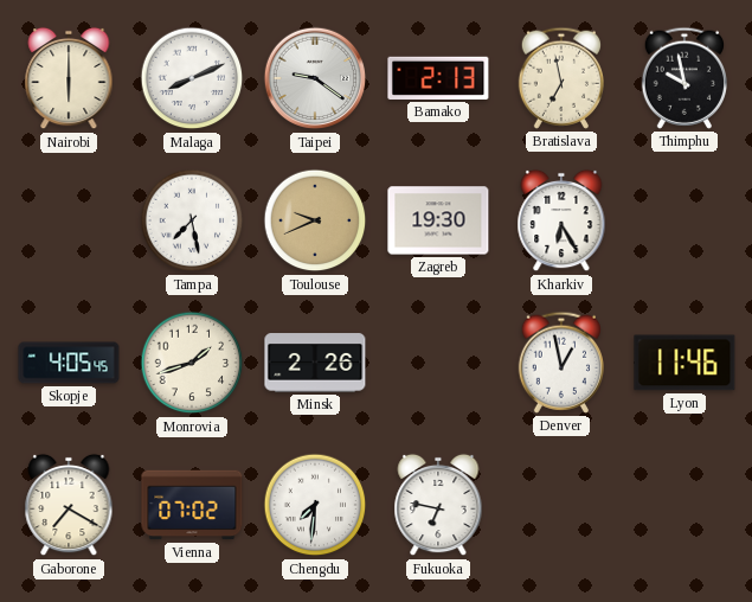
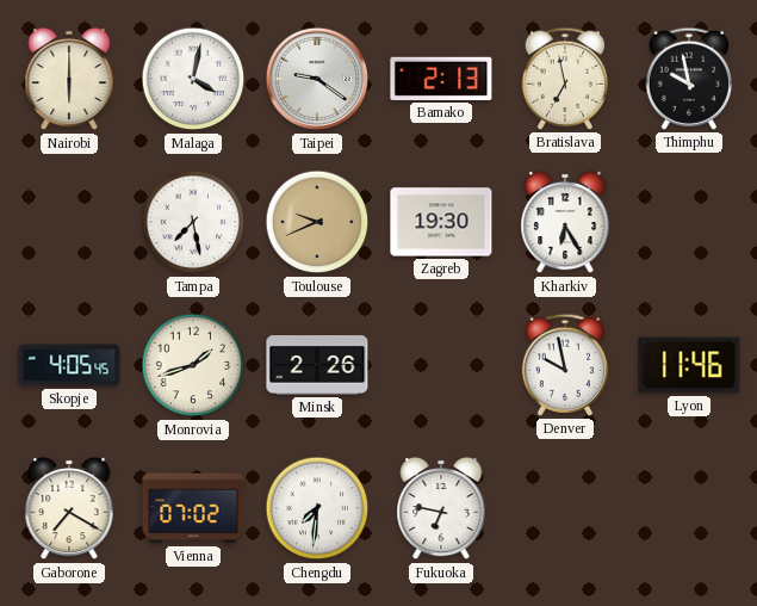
Malaga: 8:11 -> 4:02 (193, 79)
Denver: 12:58 -> 9:58 (564, 365)
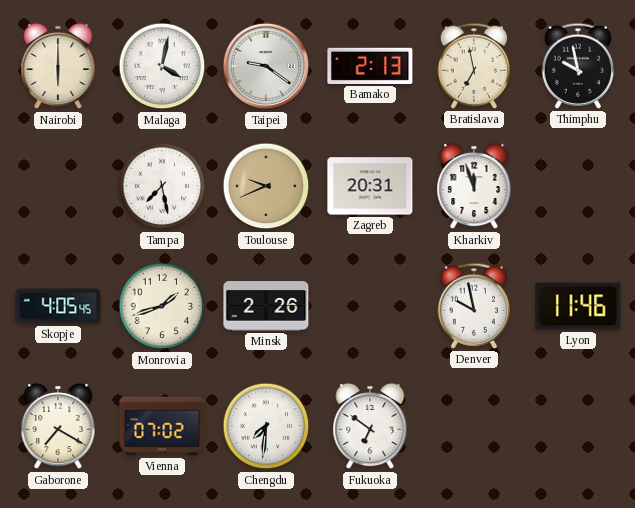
Zagreb: 19:30 -> 20:31 (370, 186)
Kharkiv: 6:25 -> 11:57 (474, 186)
Fukuoka: 6:47 -> 6:51 (370, 426)
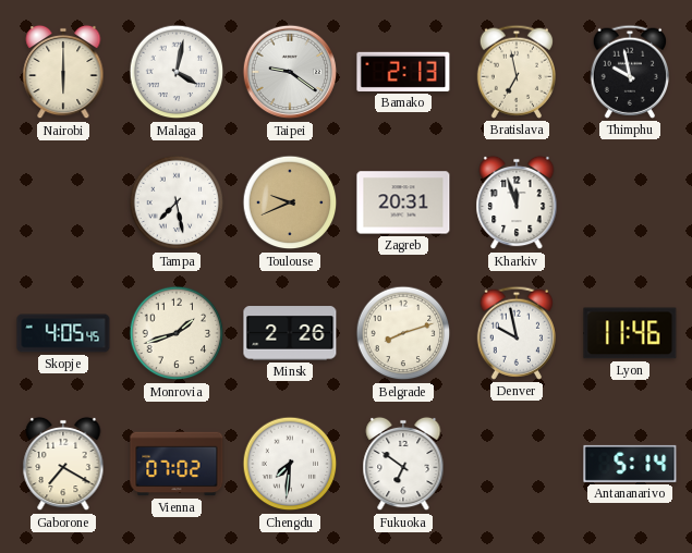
Belgrade: none -> 8:12 (403, 333)
Antananarivo: none -> 5:14 (630, 464)
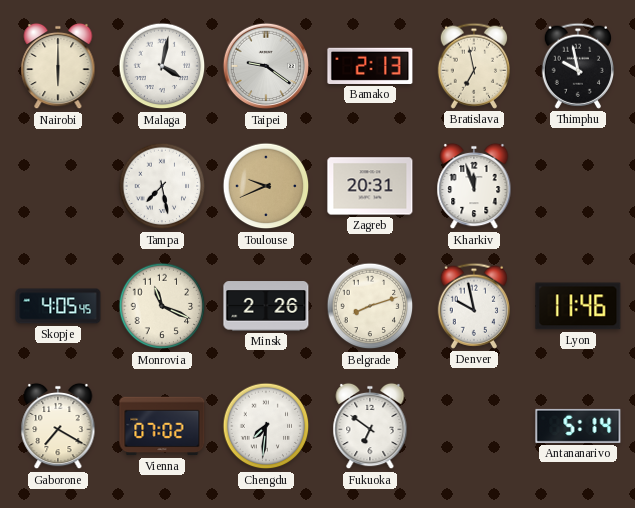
Monrovia: 1:42 -> 11:19 (162, 306)
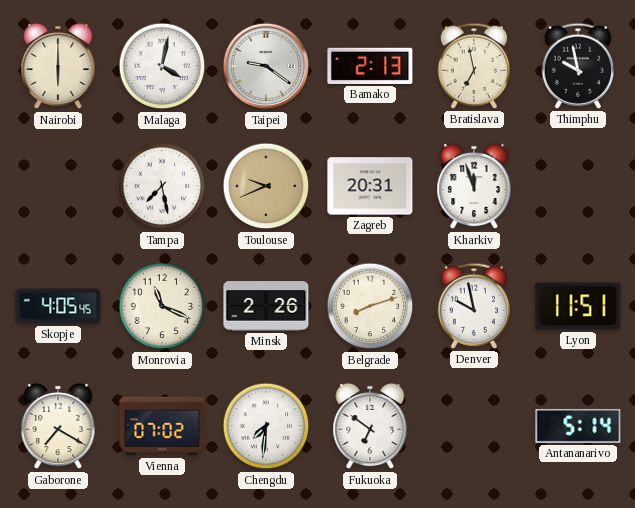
Lyon: 11:46 -> 11:51 (578, 306)
